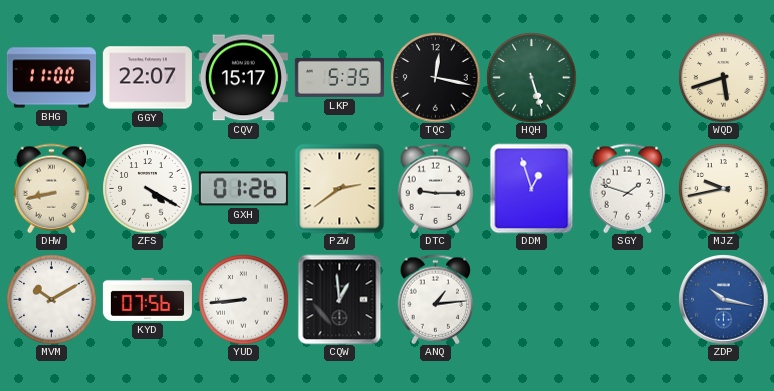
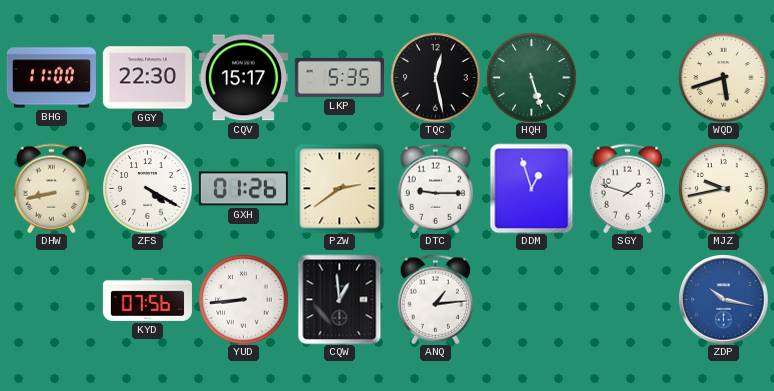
GGY: 22:07 -> 22:30 (147, 78)
TQC: 12:17 -> 12:28 (435, 77)
MVM: 10:10 -> none (51, 299)
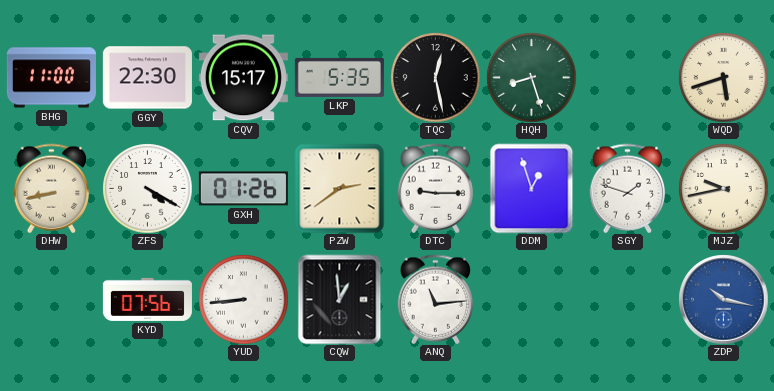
HQH: 5:27 -> 8:27 (531, 77)
ANQ: 1:14 -> 11:14 (436, 299)
